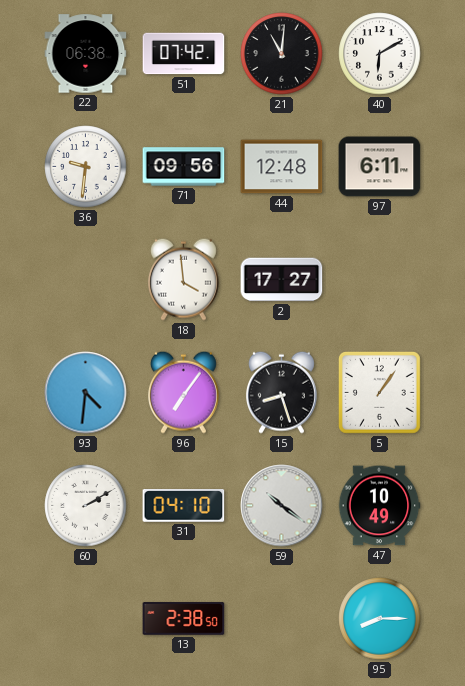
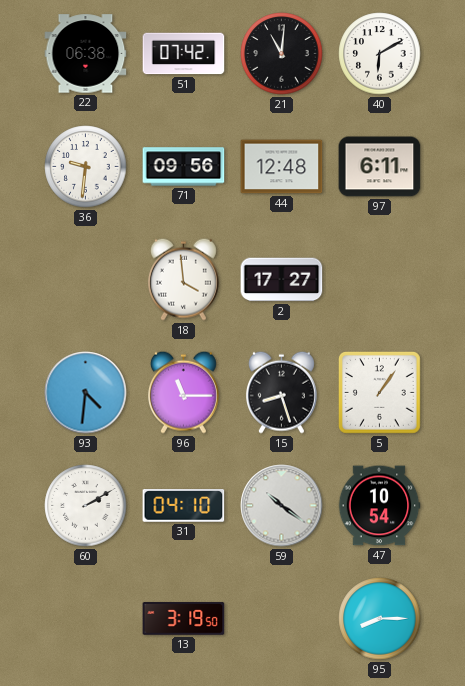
96: 7:06 -> 11:15 (183, 392)
47: 10:49 -> 10:54 (379, 506)
13: 2:38 -> 3:19 (184, 619)
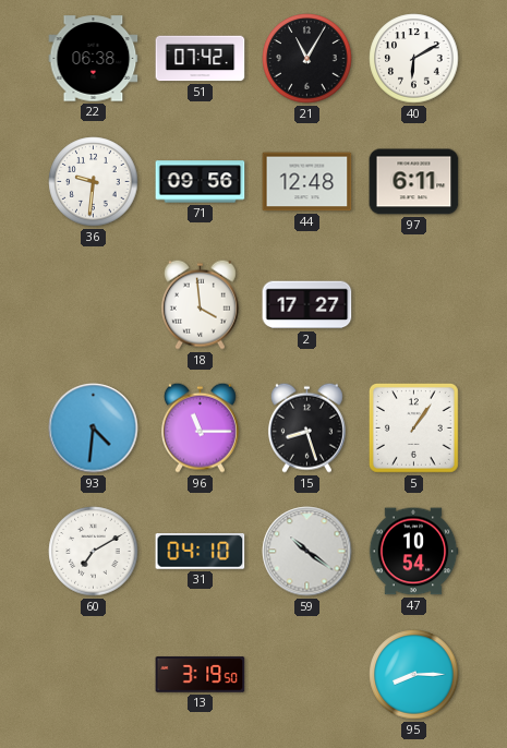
21: 11:01 -> 11:05 (307, 59)
60: 2:10 -> 7:10 (94, 552)
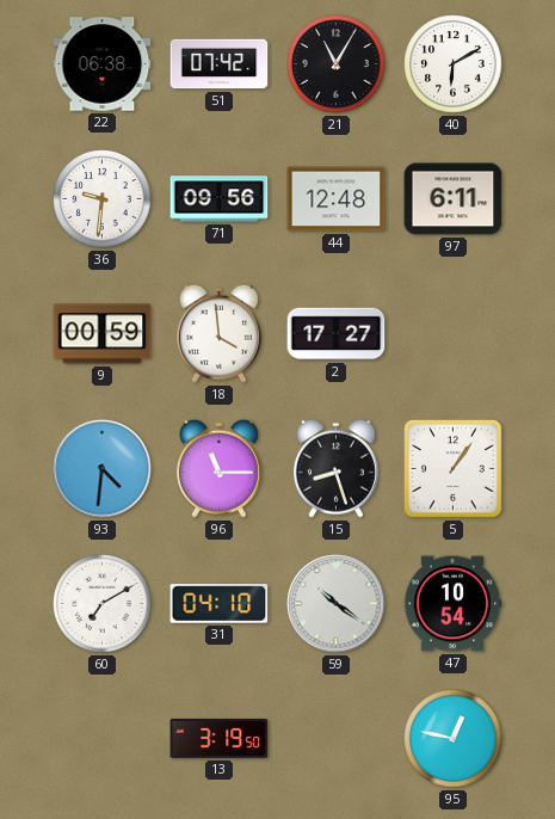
9: none -> 00:59 (103, 334)
95: 8:15 -> 12:47 (454, 739)
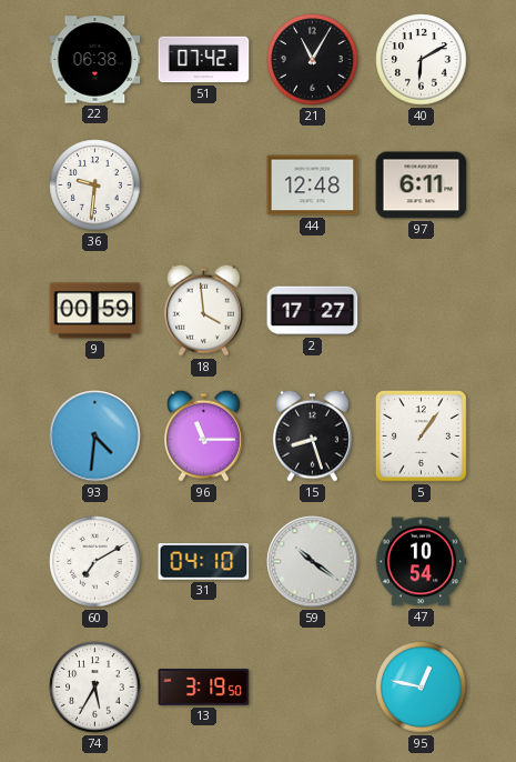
71: 09:56 -> none (220, 199)
74: none -> 5:35 (95, 688)
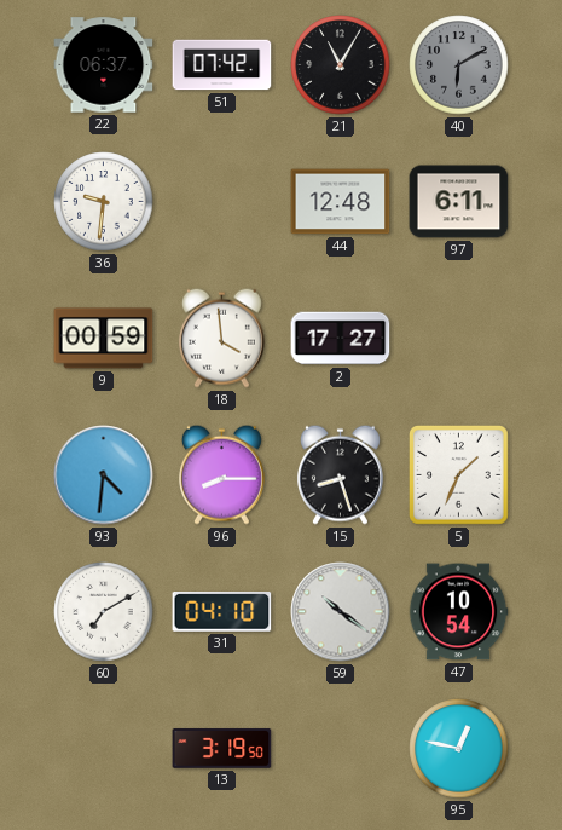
22: 06:38 -> 06:37 (104, 65)
40 dial: white -> grey (459, 65)
96: 11:15 -> 8:15 (221, 474)
5: 1:06 -> 1:34 (459, 475)
74: 5:35 -> none (95, 688)
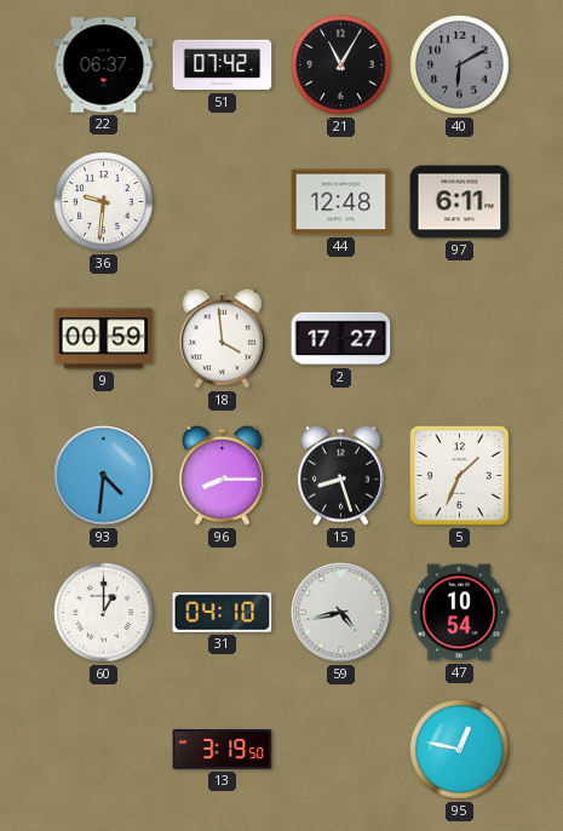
60: 7:10 -> 1:00 (104, 613)
59: 10:21 -> 4:43 (341, 613)
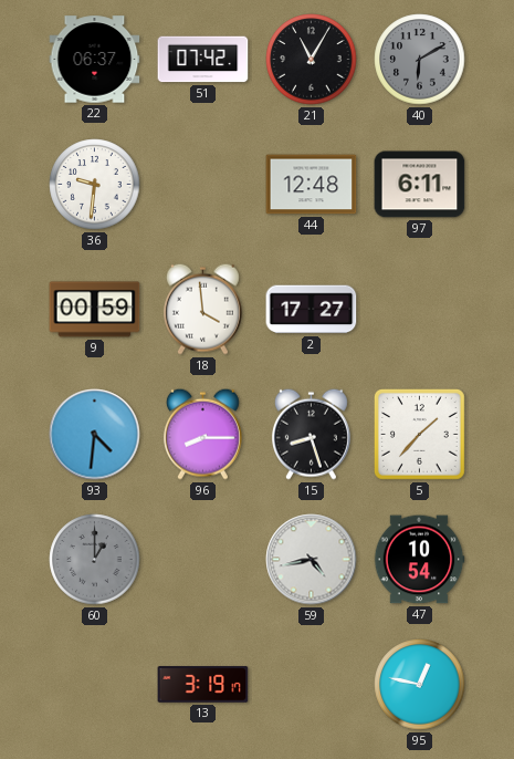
5: 1:34 -> 1:37 (420, 435)
60 dial: white -> grey (95, 560)
31: 04:10 -> none (223, 613)
13: 3:19:50 -> 3:19:17 (203, 685)
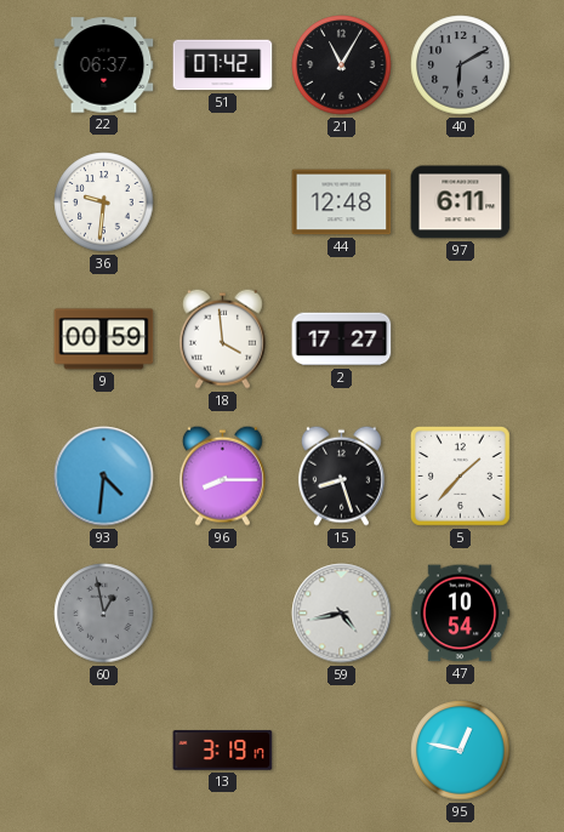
60: 1:00 -> 12:58 (104, 614)
